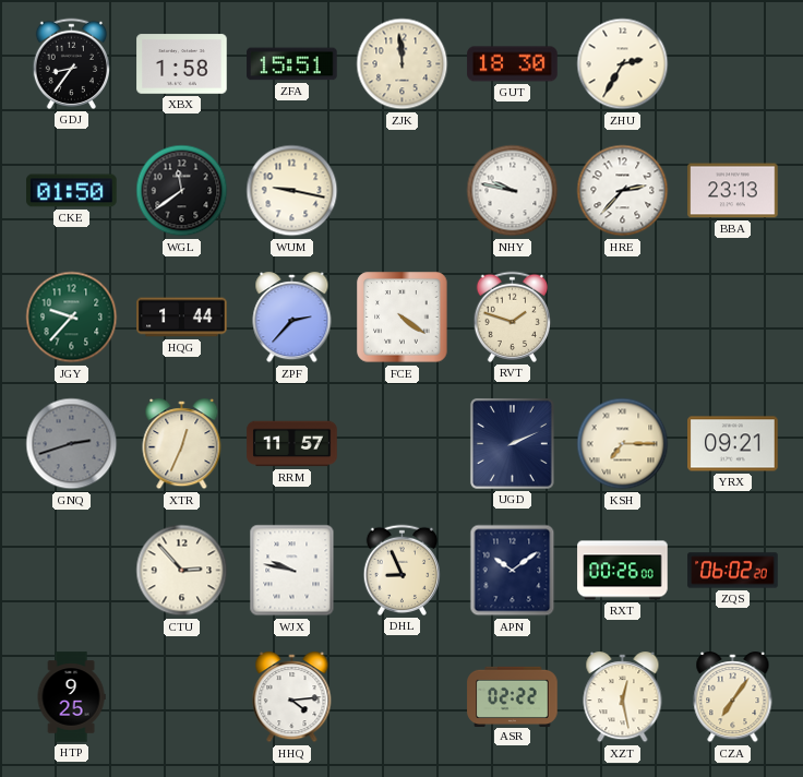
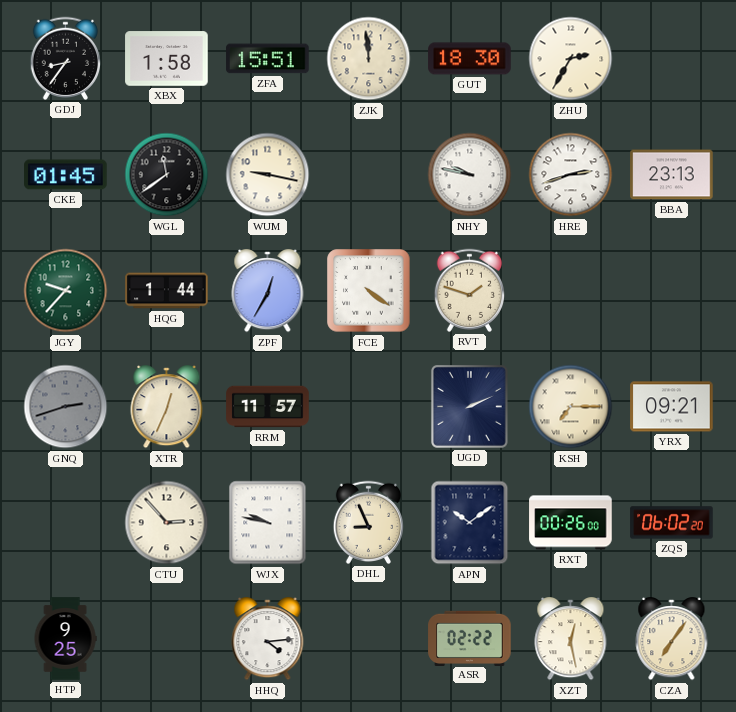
CKE: 01:50 -> 01:45 (66, 175)
HRE: 2:37 -> 2:42 (571, 175)
ZPF: 2:37 -> 12:35 (268, 291)
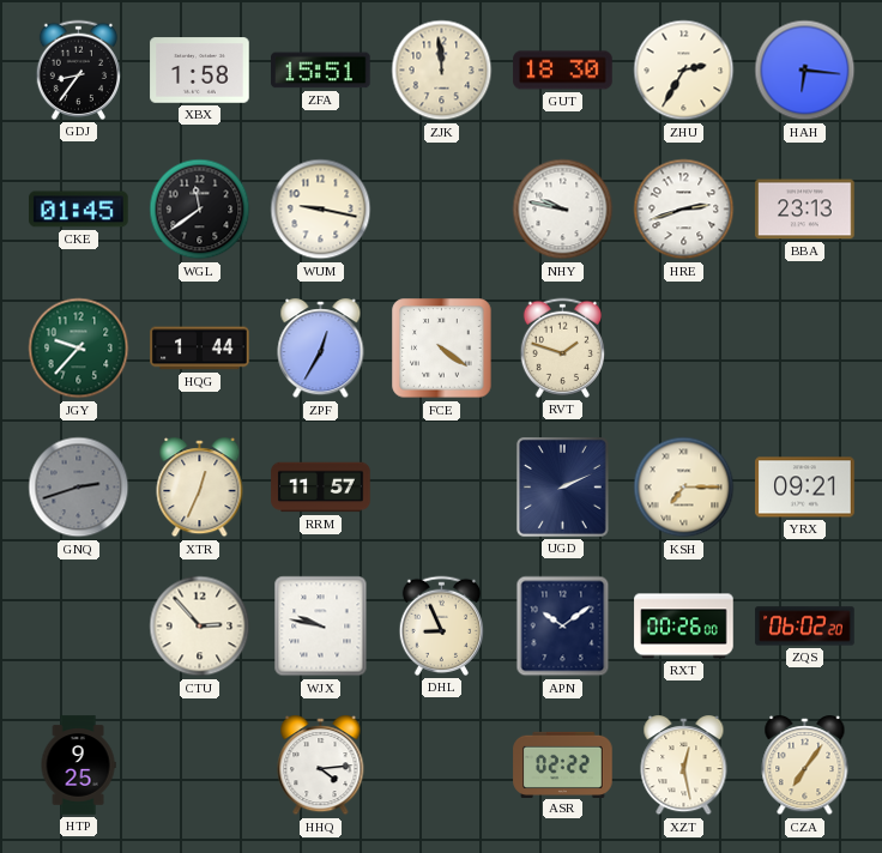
HAH: none -> 6:16 (805, 71)
